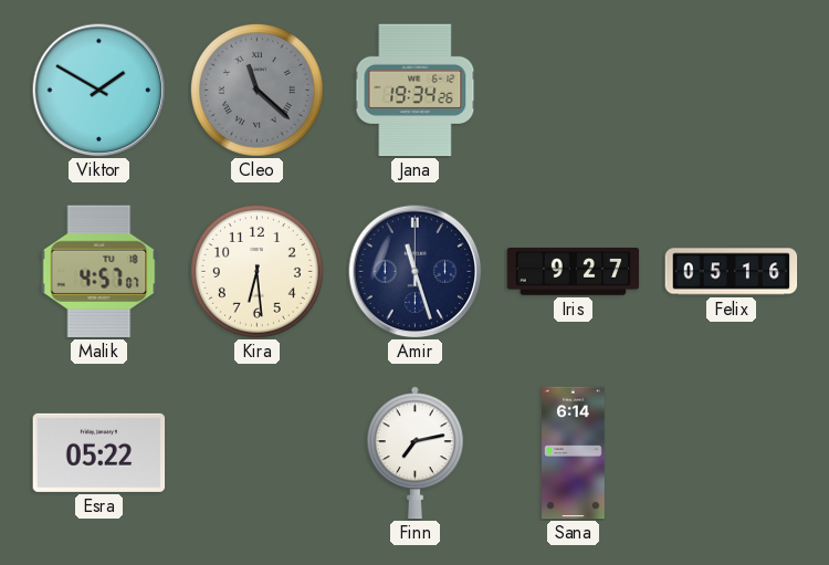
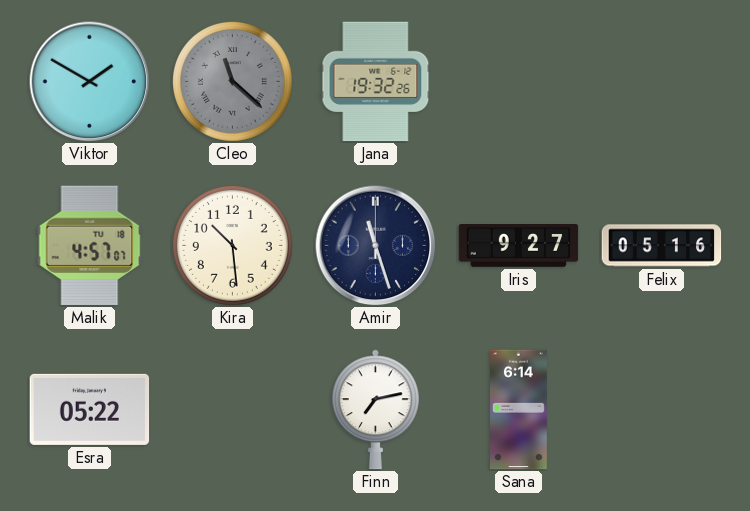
Jana: 19:34 -> 19:32 (376, 82)
Kira: 6:29 -> 10:29 (232, 245)
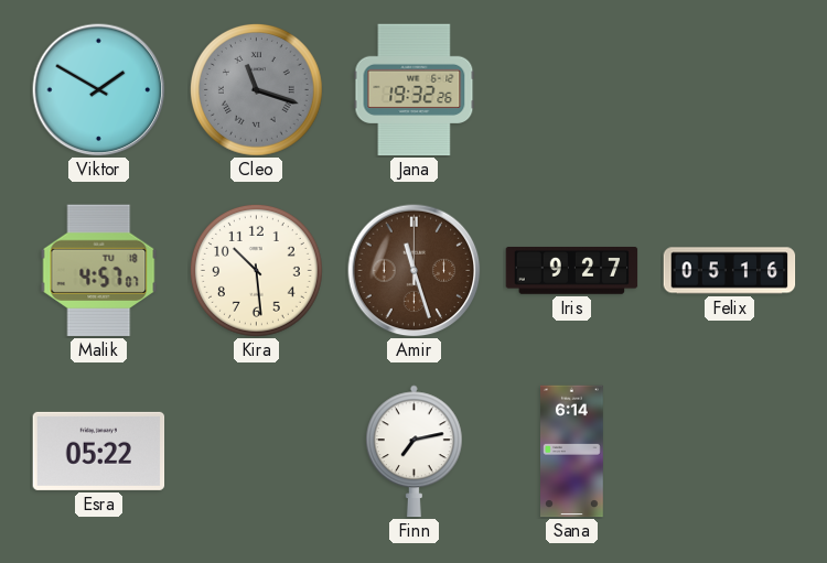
Cleo: 11:22 -> 11:18 (256, 89)
Amir dial: navy -> brown (415, 271)
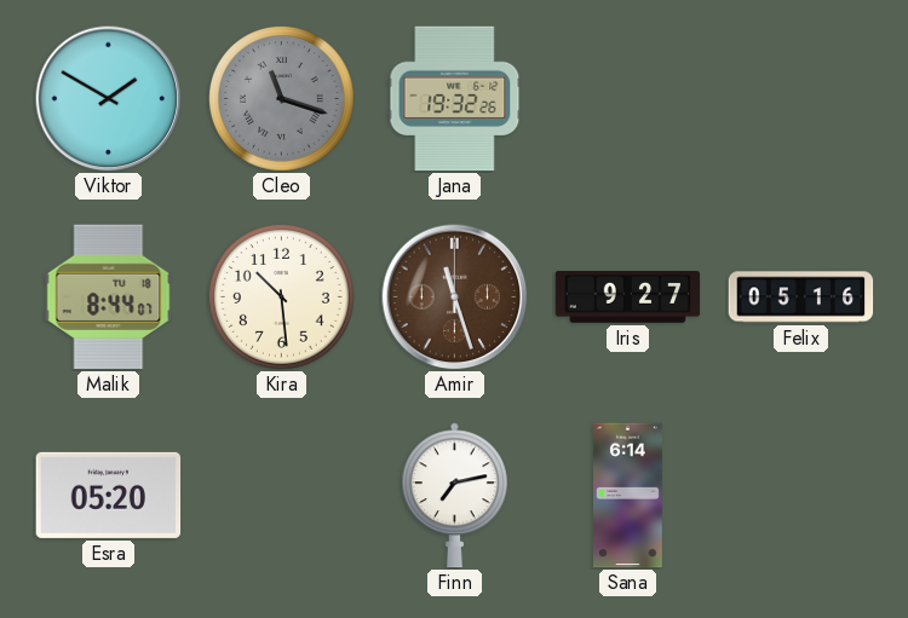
Malik: 4:57 -> 8:44 (109, 298)
Esra: 05:22 -> 05:20 (109, 495)
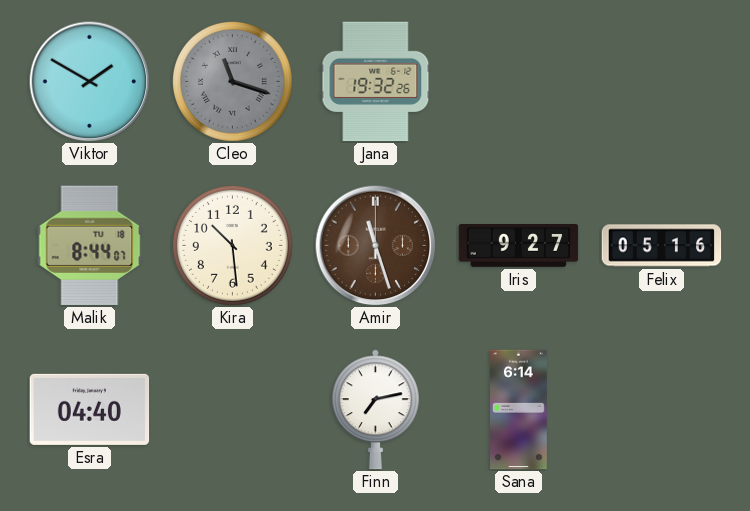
Esra: 05:20 -> 04:40 (90, 409)
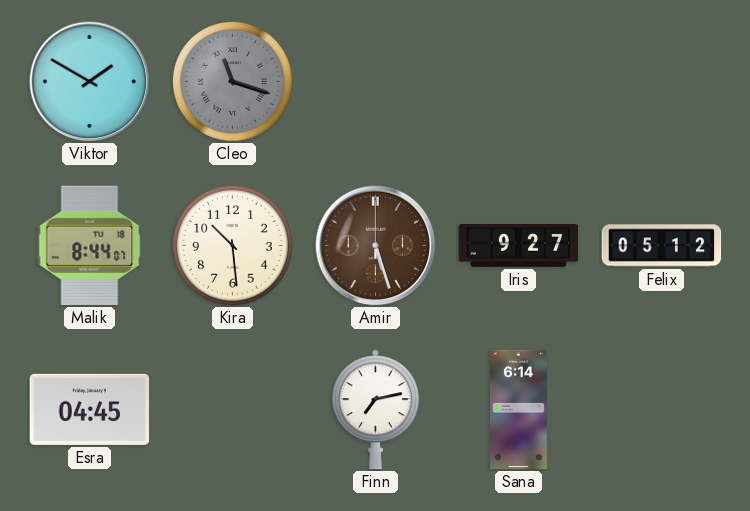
Jana: 19:32 -> none (376, 82)
Amir: 11:27 -> 5:27 (376, 246)
Felix: 05:16 -> 05:12 (662, 246)
Esra: 04:40 -> 04:45 (90, 409)
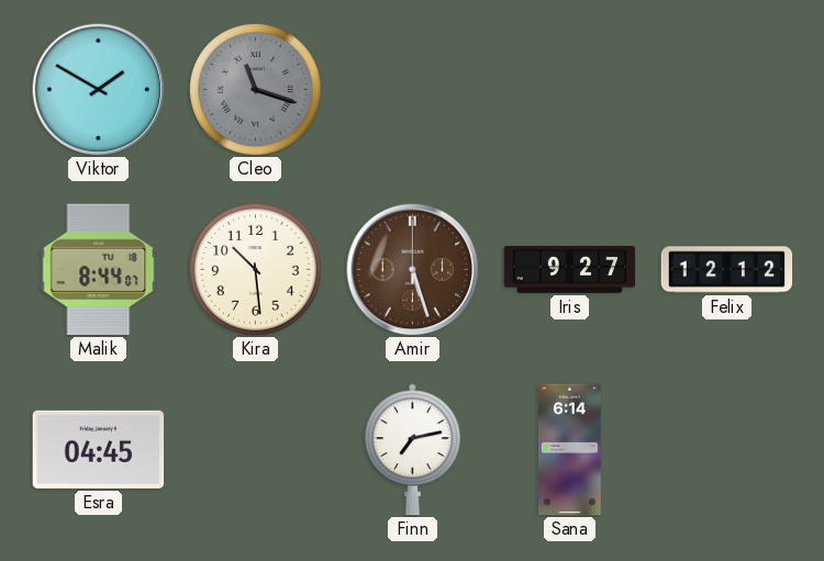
Felix: 05:12 -> 12:12 (727, 270)
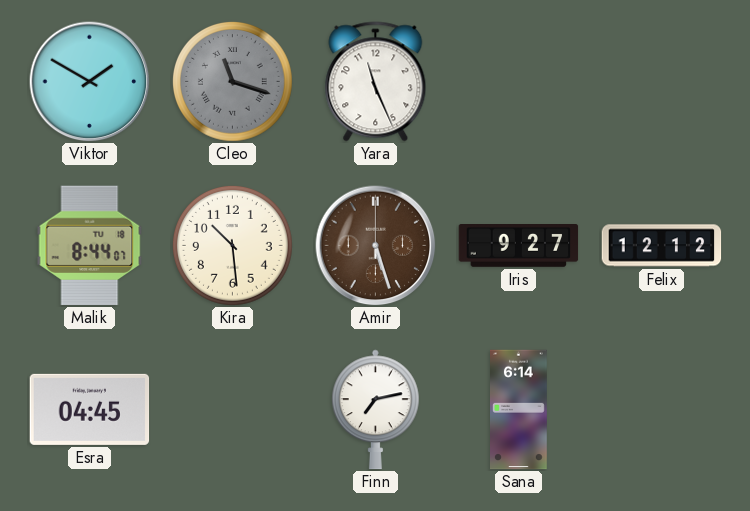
Yara: none -> 11:26 (376, 82)
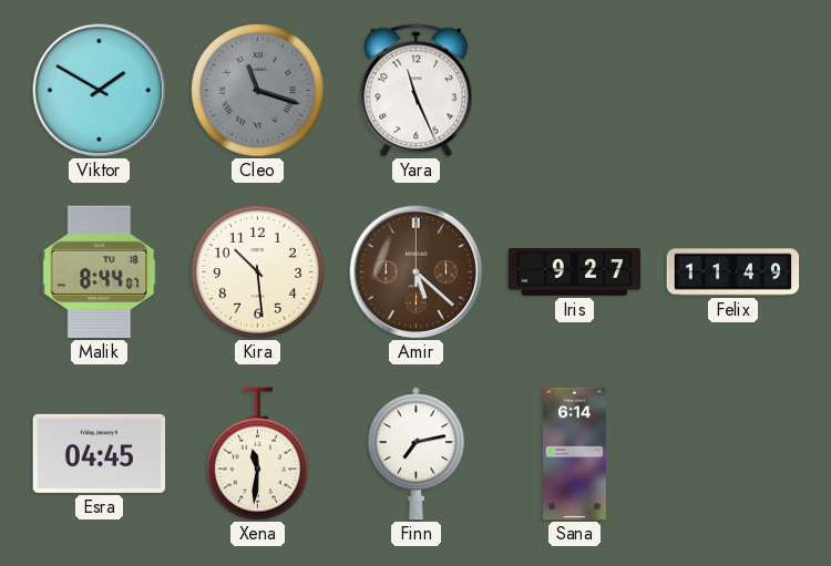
Amir: 5:27 -> 5:22 (417, 272)
Felix: 12:12 -> 11:49 (733, 272)
Xena: none -> 11:31 (257, 454)
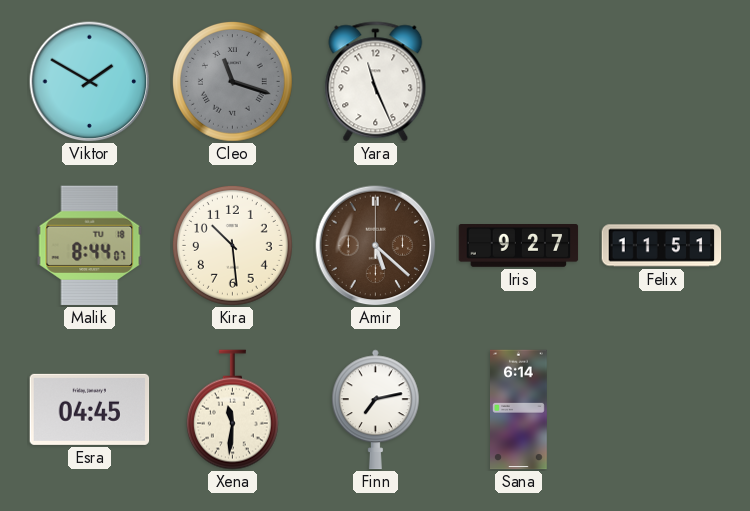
Felix: 11:49 -> 11:51 (662, 246)
